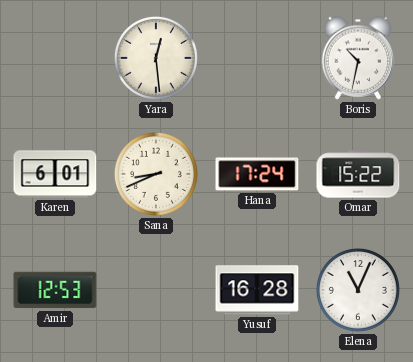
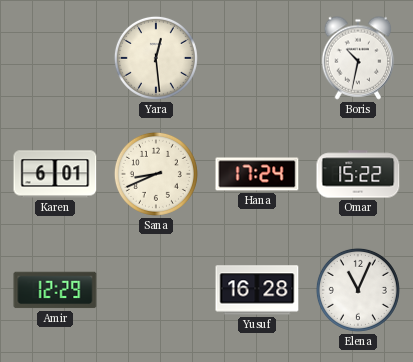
Amir: 12:53 -> 12:29 (55, 290)
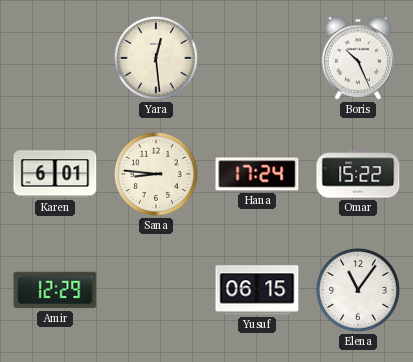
Boris: 10:32 -> 10:26 (358, 58)
Sana: 8:41 -> 8:46 (156, 174)
Yusuf: 16:28 -> 06:15 (257, 290)
Elena: 11:04 -> 11:06 (358, 290)
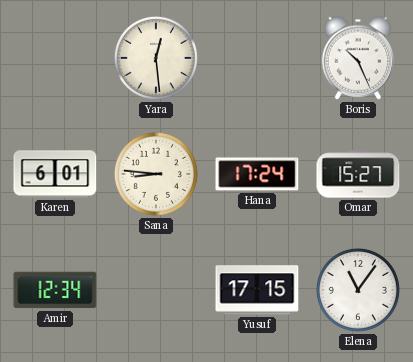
Omar: 15:22 -> 15:27 (358, 174)
Amir: 12:29 -> 12:34 (55, 290)
Yusuf: 06:15 -> 17:15 (257, 290)
